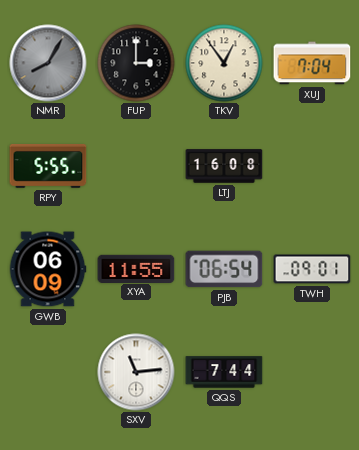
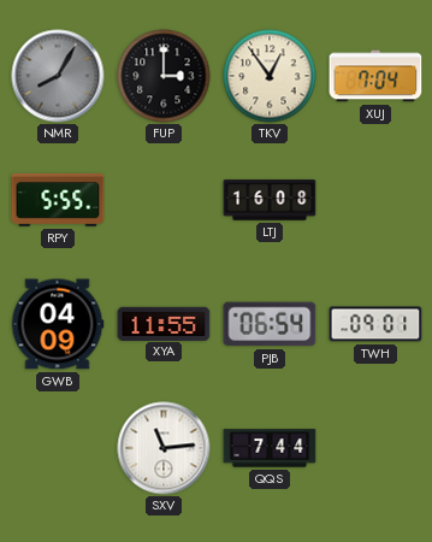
GWB: 06:09 -> 04:09 (58, 324)
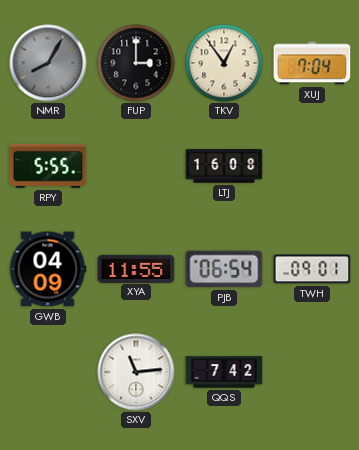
QQS: 7:44 -> 7:42 (224, 372)
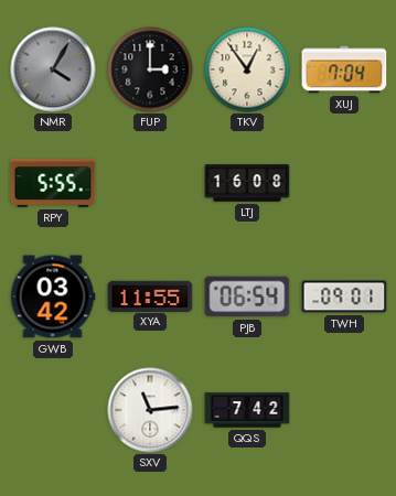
NMR: 8:05 -> 4:05 (53, 69)
GWB: 04:09 -> 03:42 (53, 296)
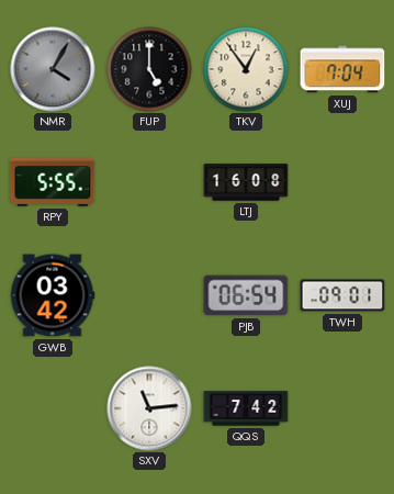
FUP: 3:00 -> 5:00 (149, 69)
XYA: 11:55 -> none (150, 295)
